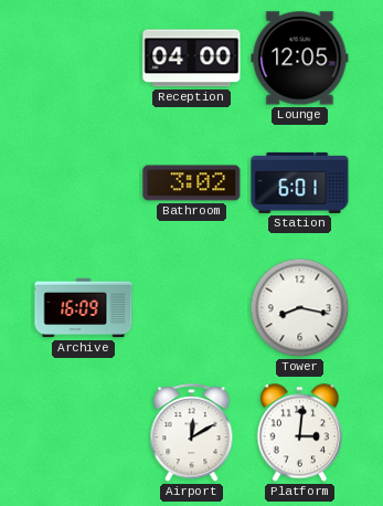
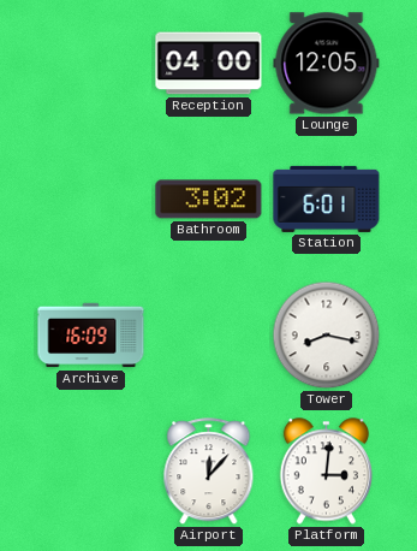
Airport: 12:10 -> 12:07 (209, 472)
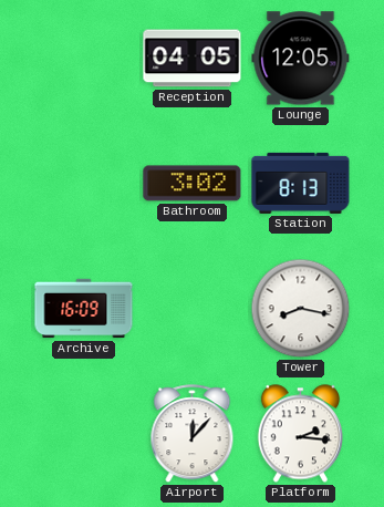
Reception: 04:00 -> 04:05 (193, 59)
Station: 6:01 -> 8:13 (301, 183)
Platform: 3:01 -> 2:16 (300, 434)
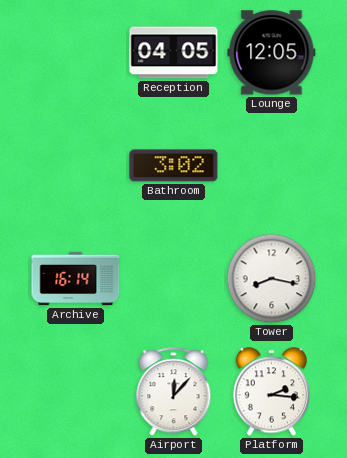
Station: 8:13 -> none (301, 183)
Archive: 16:09 -> 16:14 (76, 279)
